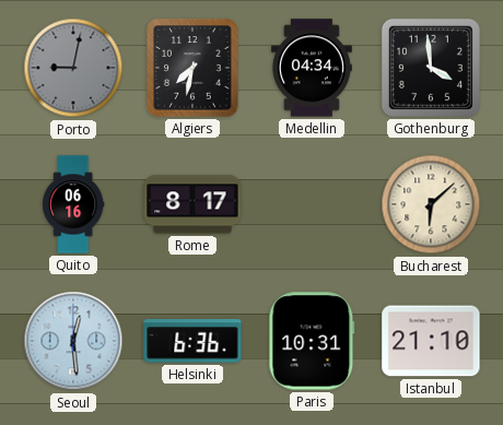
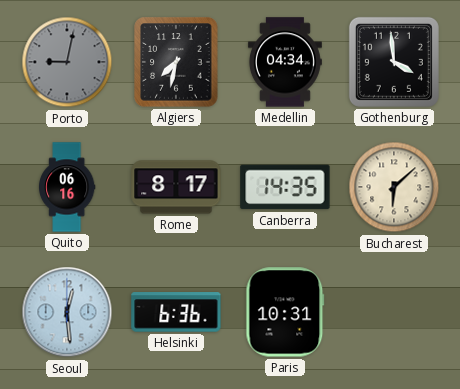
Canberra: none -> 14:35 (285, 187)
Istanbul: 21:10 -> none (431, 341)
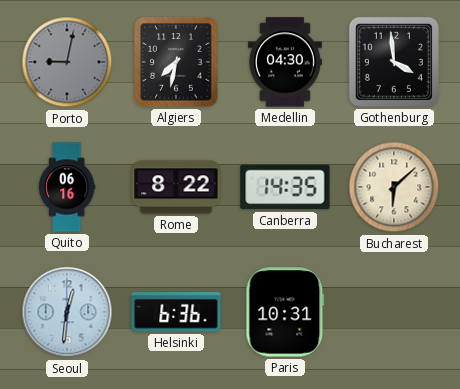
Medellin: 04:34 -> 04:30 (285, 62)
Rome: 8:17 -> 8:22 (176, 187)
Seoul: 12:29 -> 12:31 (67, 312)
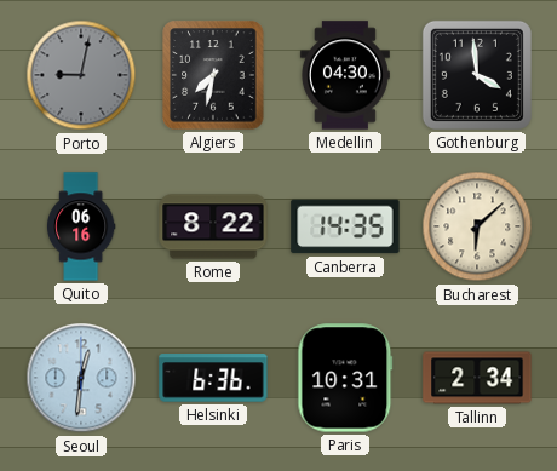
Tallinn: none -> 2:34 (477, 378)
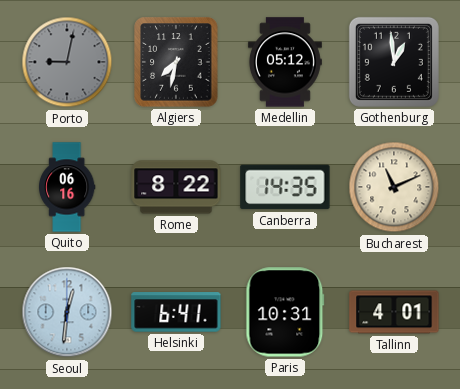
Medellin: 04:30 -> 05:12 (285, 62)
Gothenburg: 3:59 -> 12:59 (394, 62)
Bucharest: 6:08 -> 11:11 (394, 187)
Helsinki: 6:36 -> 6:41 (176, 312)
Tallinn: 2:34 -> 4:01 (394, 312)
